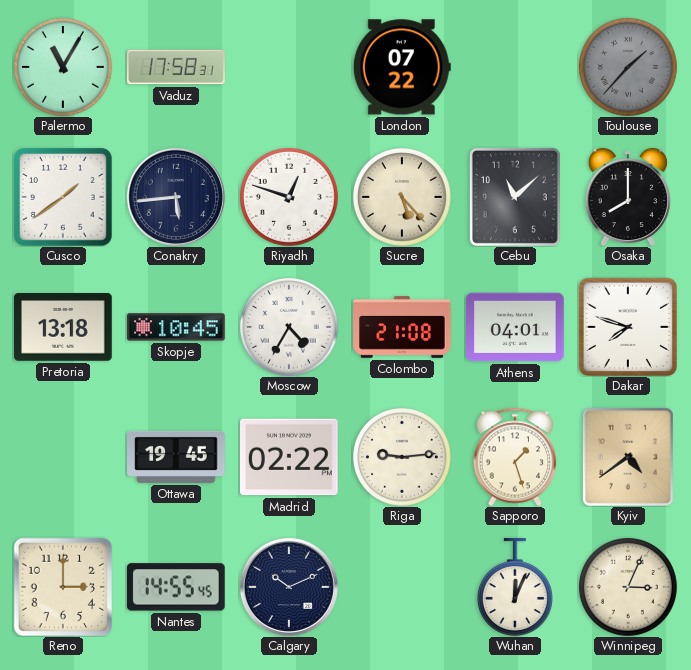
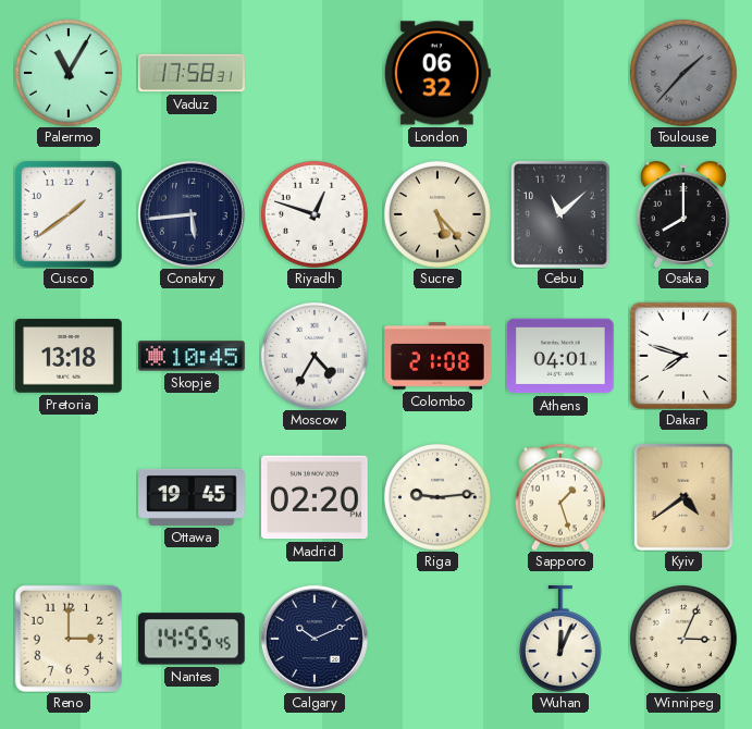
London: 07:22 -> 06:32 (437, 73)
Madrid: 02:22 -> 02:20 (316, 497)
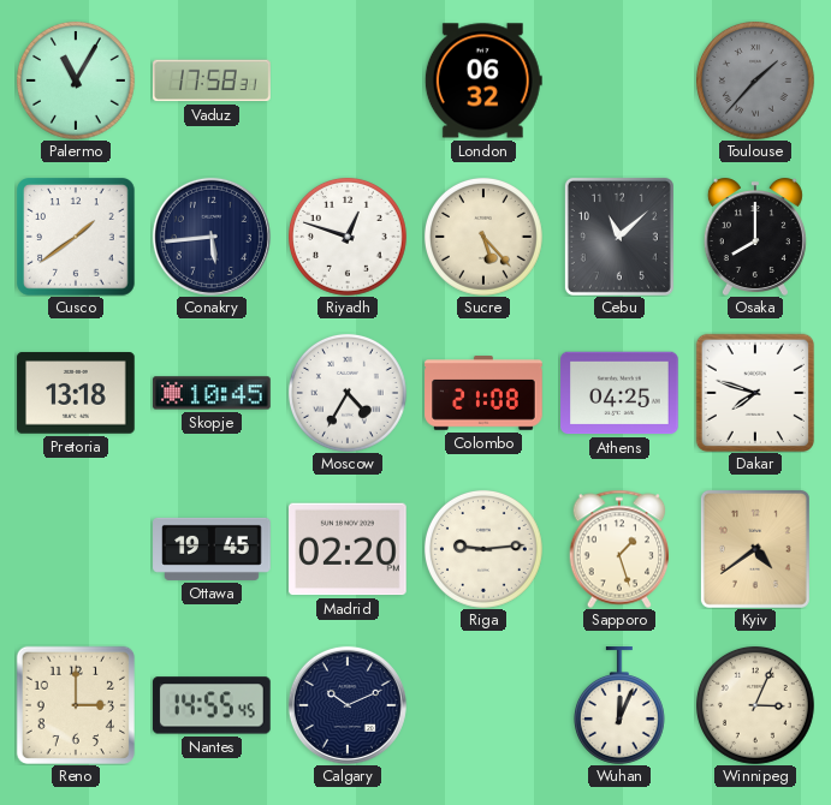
Athens: 04:01 -> 04:25 (619, 393)
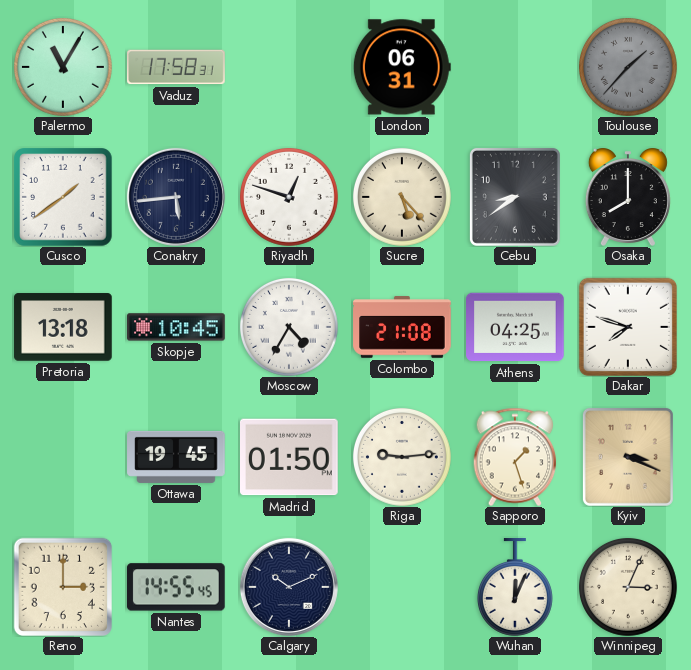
London: 06:32 -> 06:31 (402, 67)
Cebu: 11:08 -> 8:39 (515, 197)
Madrid: 02:20 -> 01:50 (290, 457)
Kyiv: 4:39 -> 3:19 (628, 457)
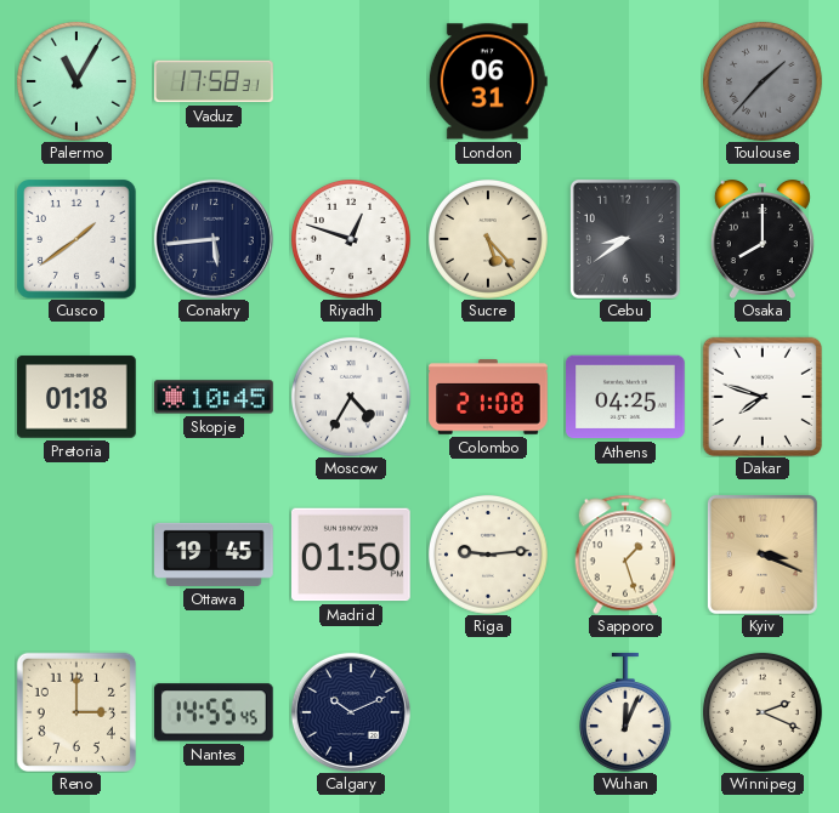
Pretoria: 13:18 -> 01:18 (76, 397)
Winnipeg: 3:04 -> 2:19 (763, 712)
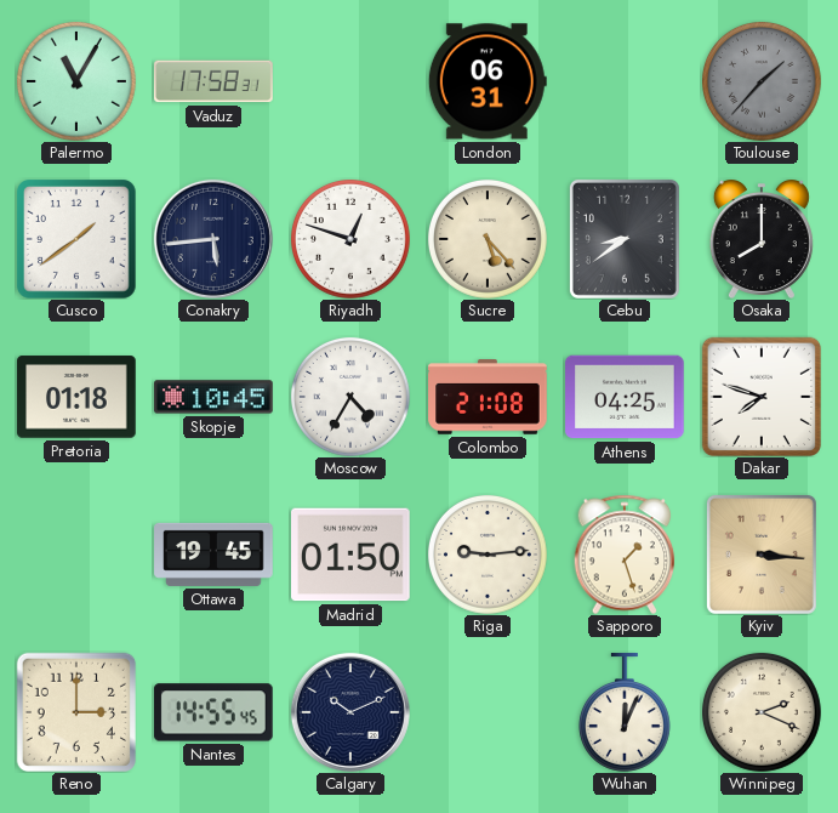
Kyiv: 3:19 -> 3:16 (762, 555)
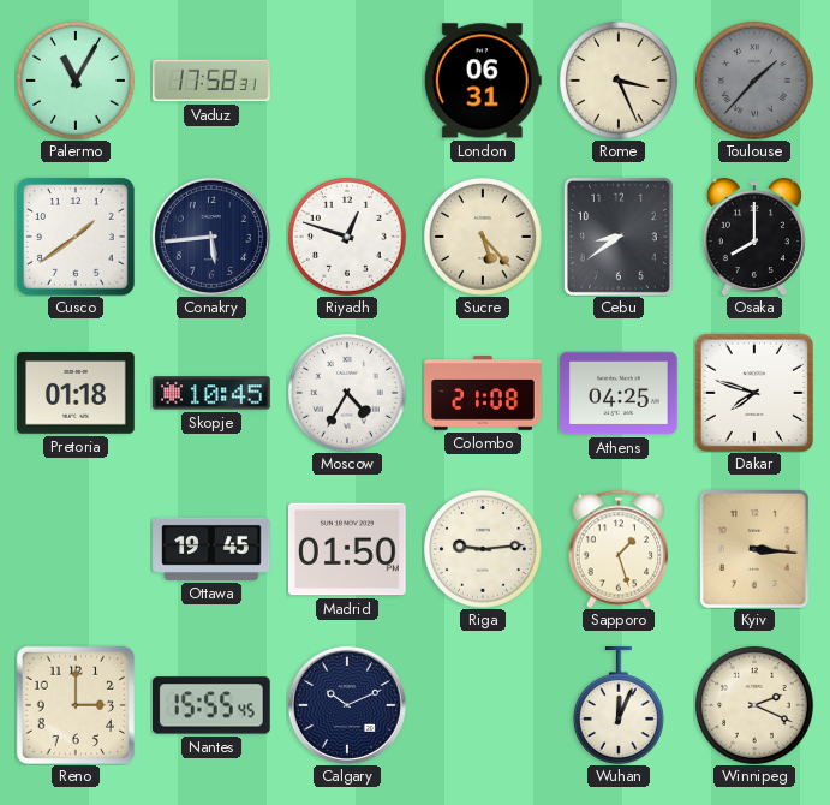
Rome: none -> 3:26 (619, 80)
Nantes: 14:55 -> 15:55 (211, 705)
